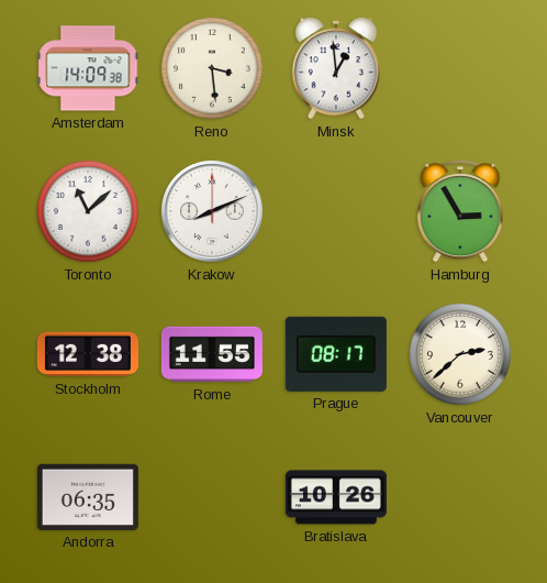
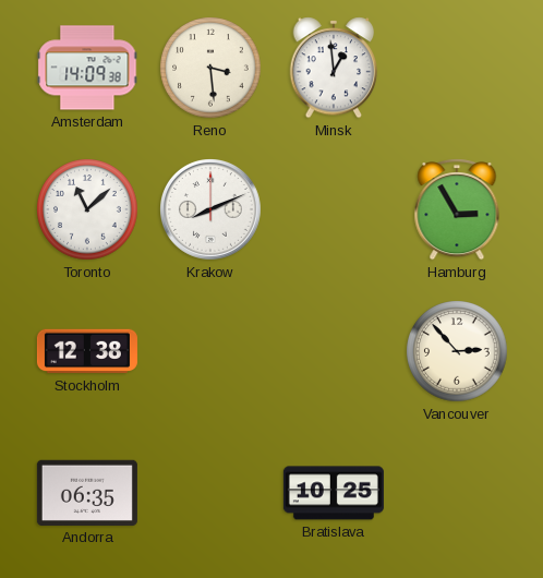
Rome: 11:55 -> none (212, 354)
Prague: 08:17 -> none (336, 354)
Vancouver: 2:38 -> 2:53 (457, 351)
Bratislava: 10:26 -> 10:25 (334, 493)
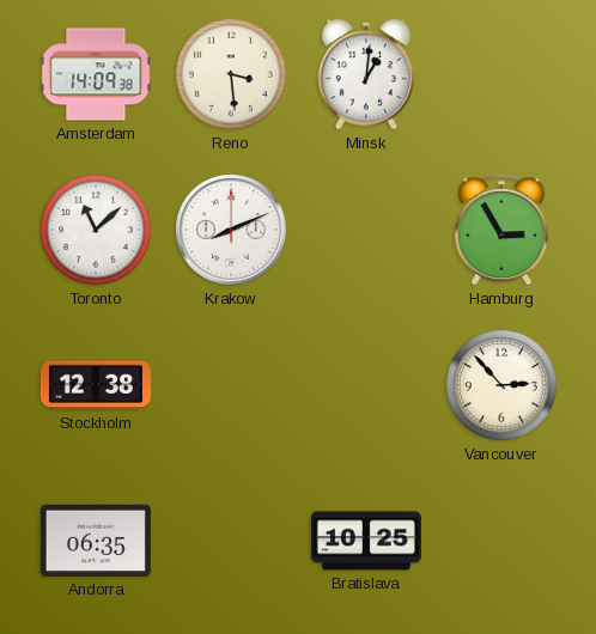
Minsk: 12:59 -> 1:01 (366, 74)
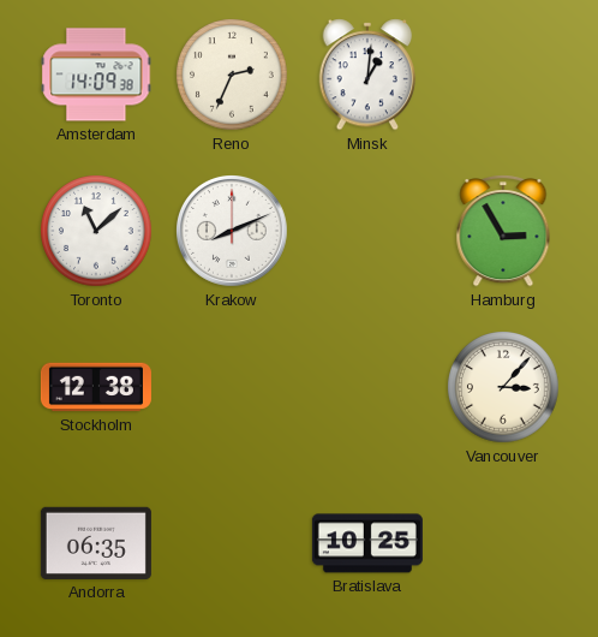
Reno: 3:29 -> 2:34 (232, 75)
Vancouver: 2:53 -> 3:07 (503, 387)
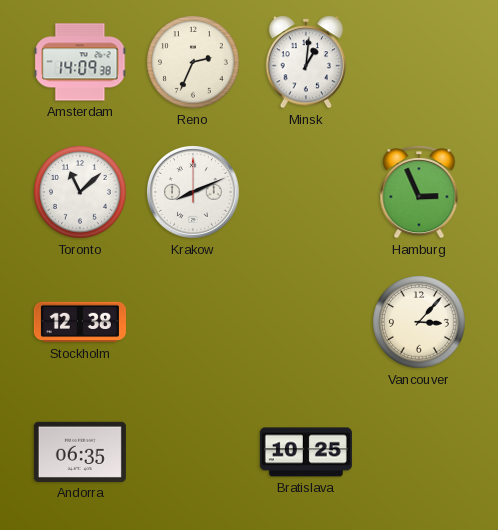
Hamburg: 2:55 -> 2:56 (419, 192)
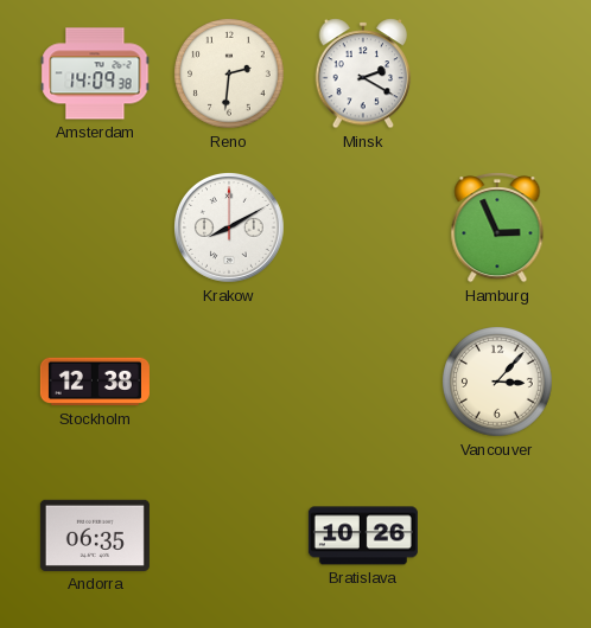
Reno: 2:34 -> 2:31 (229, 73)
Minsk: 1:01 -> 2:20 (363, 73)
Toronto: 11:08 -> none (80, 192)
Krakow: 8:11 -> 8:10 (230, 229)
Bratislava: 10:25 -> 10:26 (363, 536)
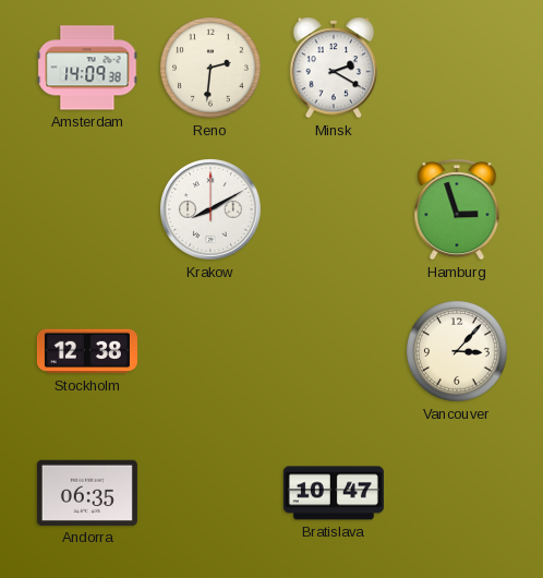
Hamburg: 2:56 -> 2:57 (457, 209)
Bratislava: 10:26 -> 10:47 (334, 493)
